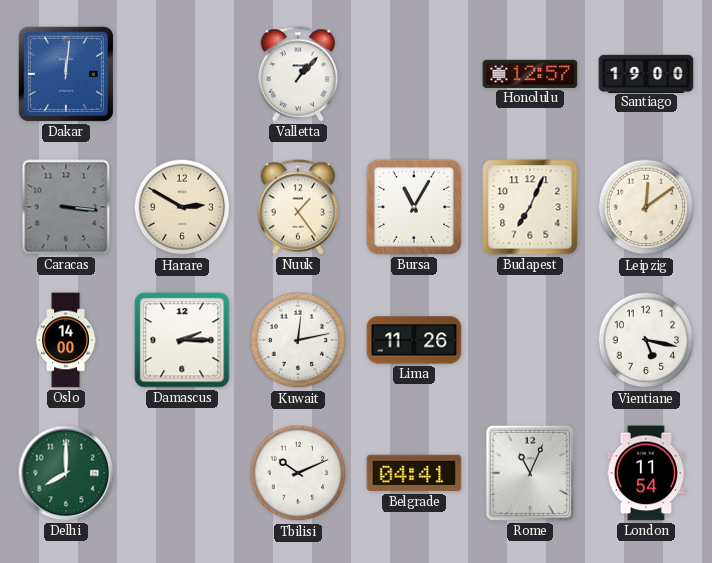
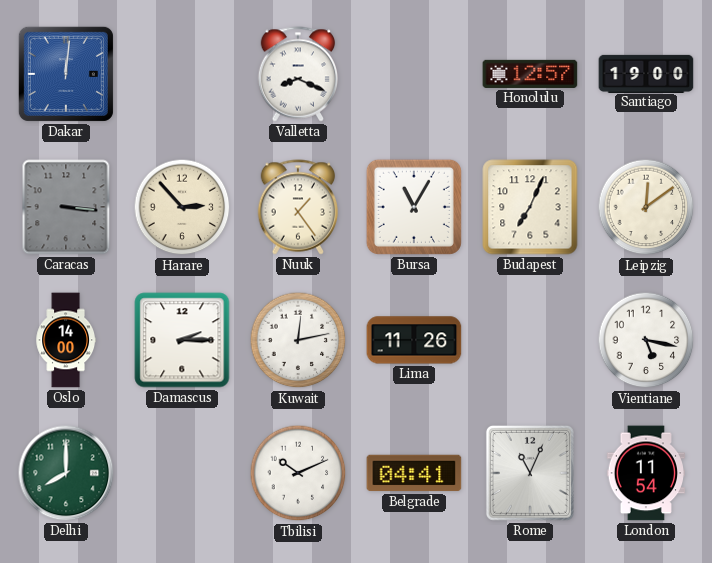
Valletta: 1:07 -> 8:19 (298, 74)
Harare: 2:50 -> 2:53 (182, 207)
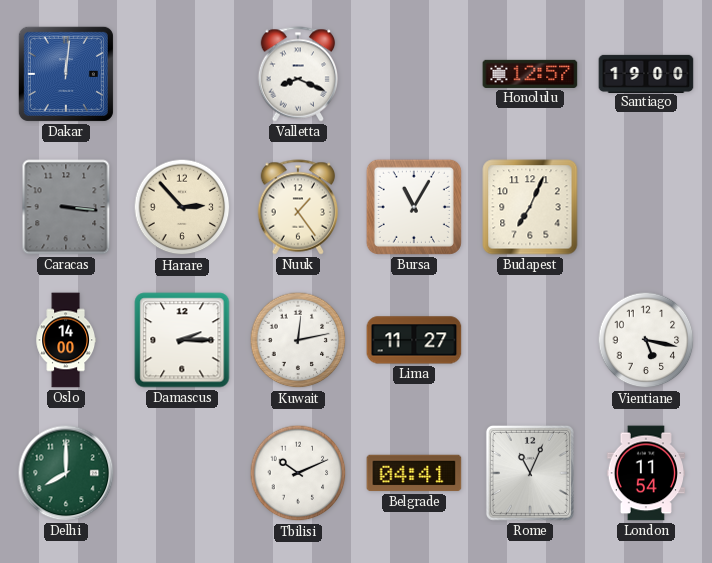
Leipzig: 12:09 -> none (646, 207)
Lima: 11:26 -> 11:27 (414, 340)
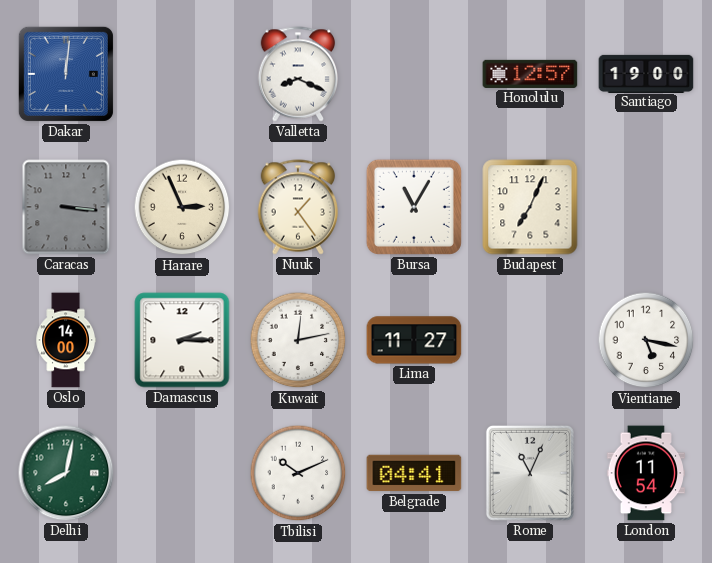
Harare: 2:53 -> 2:56 (182, 207)
Delhi: 8:00 -> 8:02 (66, 473)
